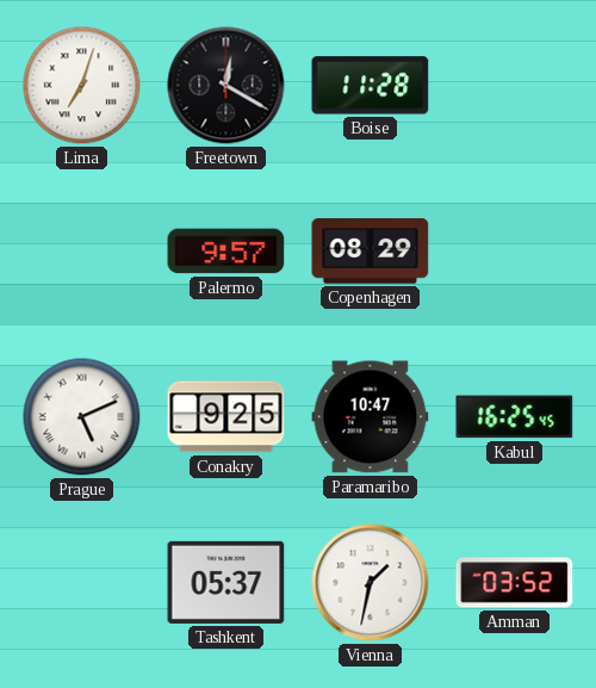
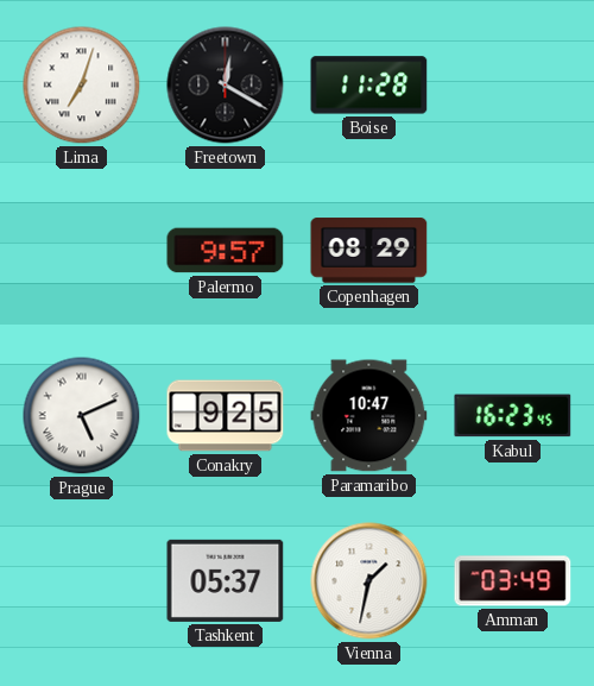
Kabul: 16:25 -> 16:23 (513, 416)
Amman: 03:52 -> 03:49 (513, 581)
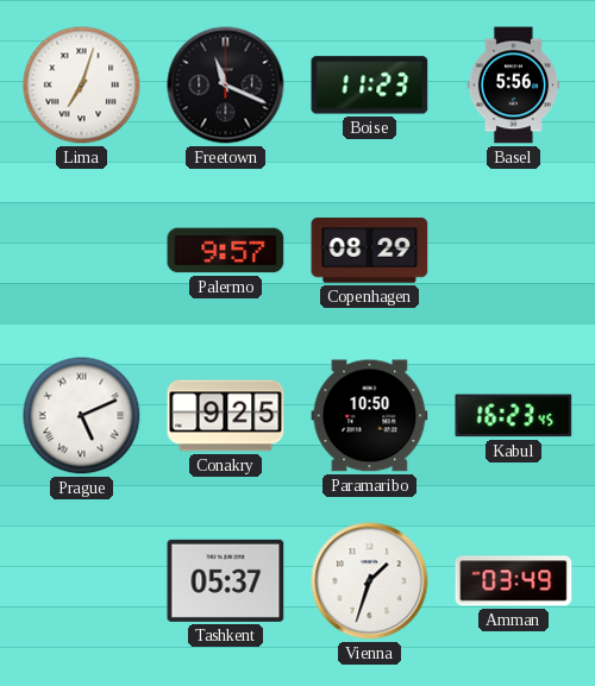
Freetown: 12:20 -> 11:19 (226, 86)
Boise: 11:28 -> 11:23 (370, 86)
Basel: none -> 5:56 (513, 86)
Paramaribo: 10:47 -> 10:50 (370, 416)
Vienna: 1:32 -> 1:33 (370, 581)
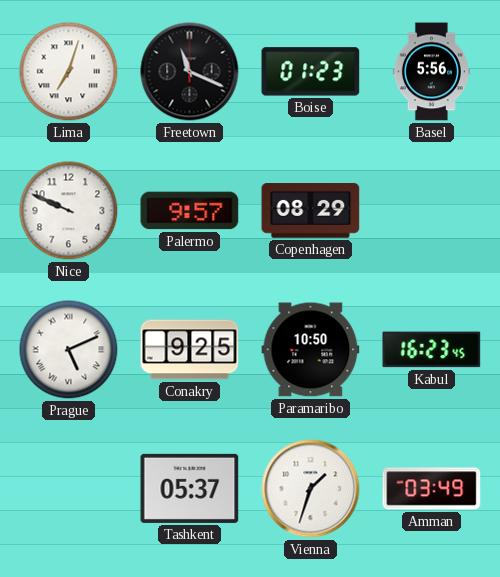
Boise: 11:23 -> 01:23 (311, 72)
Nice: none -> 9:49 (69, 211)
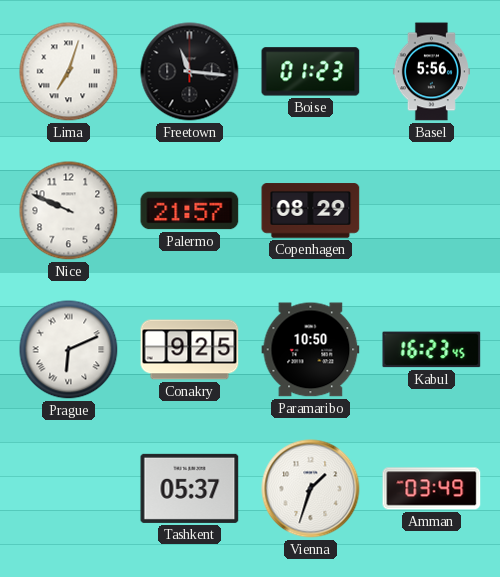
Freetown: 11:19 -> 11:16 (190, 72)
Palermo: 9:57 -> 21:57 (190, 211)
Prague: 5:11 -> 6:11 (69, 350)
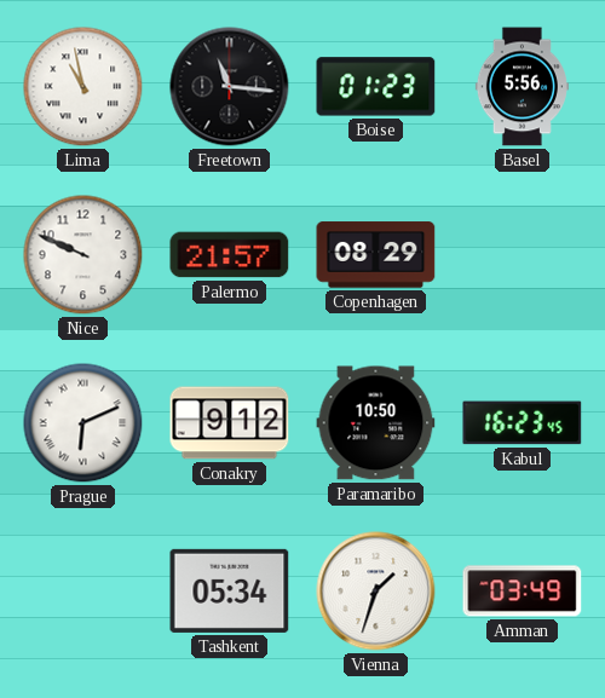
Lima: 7:03 -> 10:58 (83, 87)
Conakry: 9:25 -> 9:12 (230, 423)
Tashkent: 05:37 -> 05:34 (230, 590)
